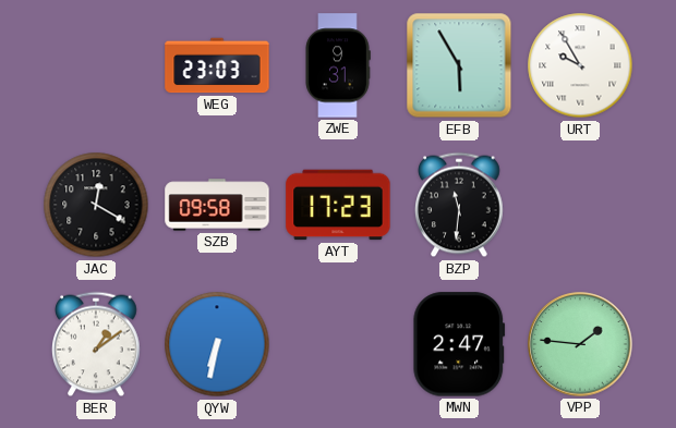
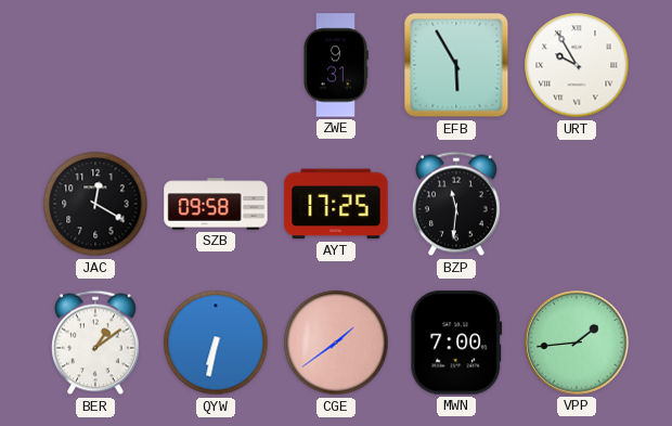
WEG: 23:03 -> none (217, 65)
AYT: 17:23 -> 17:25 (336, 204)
CGE: none -> 1:39 (336, 343)
MWN: 2:47 -> 7:00 (456, 343)
VPP: 1:46 -> 1:44 (577, 343)
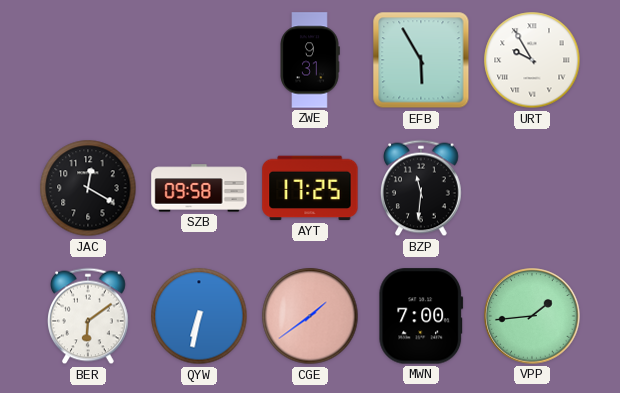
BER: 1:09 -> 6:09 (89, 316)
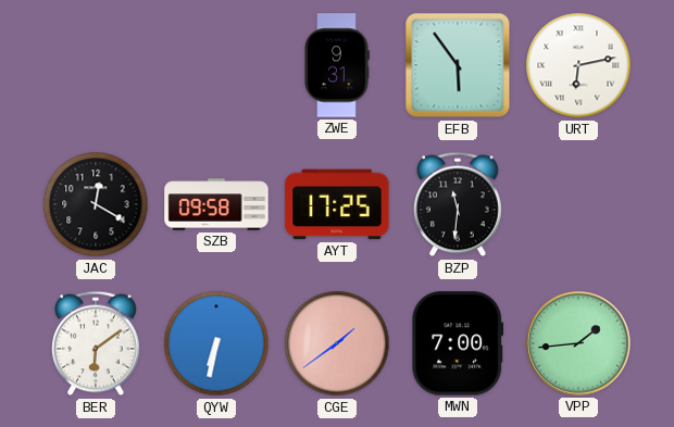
EFB: 5:55 -> 5:54 (458, 65)
URT: 9:55 -> 6:13 (578, 65)
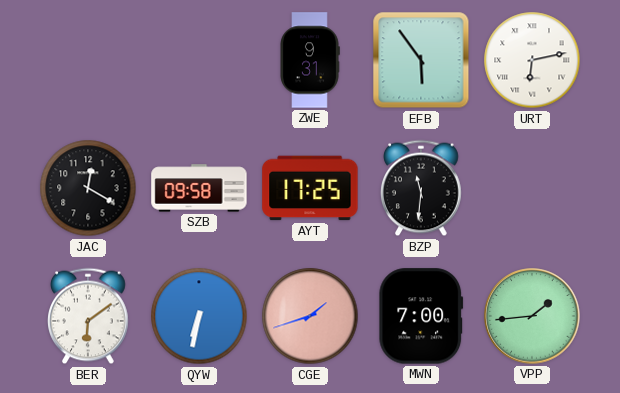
CGE: 1:39 -> 1:42 (310, 316)
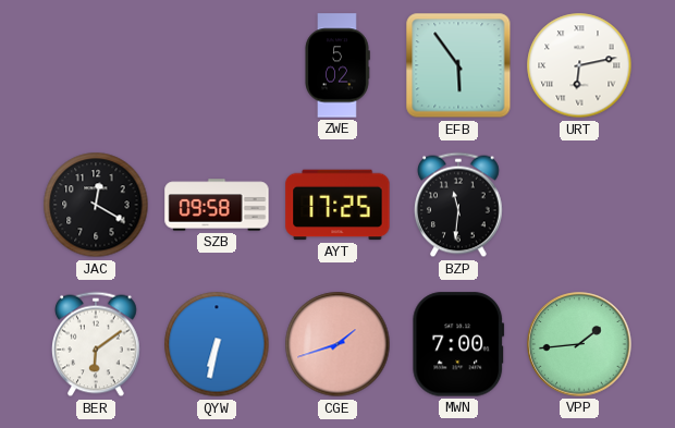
ZWE: 9:31 -> 5:02 (337, 65)
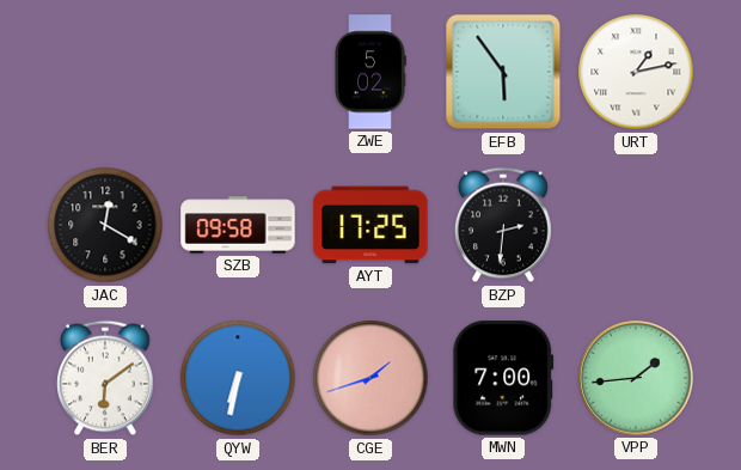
URT: 6:13 -> 1:13 (636, 72)
BZP: 11:31 -> 2:31 (504, 225)
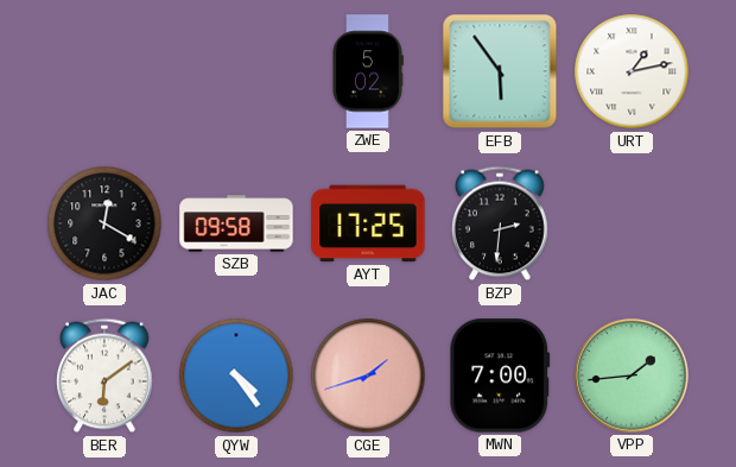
QYW: 6:32 -> 4:24 (236, 376)
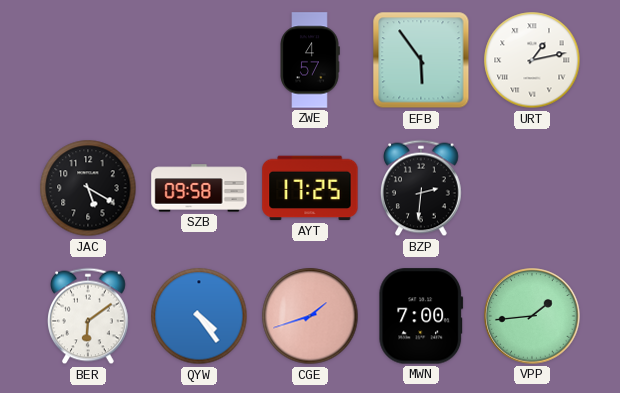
ZWE: 5:02 -> 4:57 (310, 60)
JAC: 12:20 -> 5:20 (88, 188)
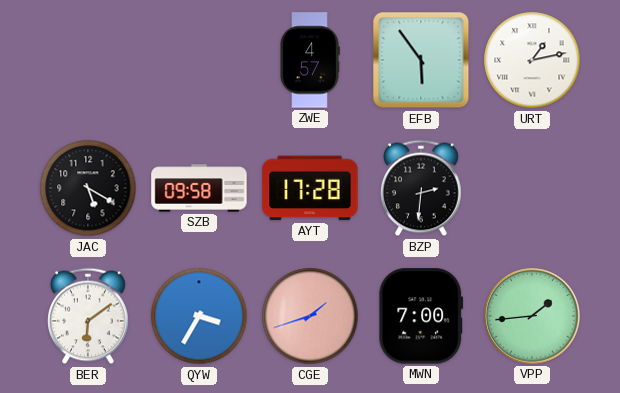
AYT: 17:25 -> 17:28 (310, 188)
QYW: 4:24 -> 3:35 (199, 316)
